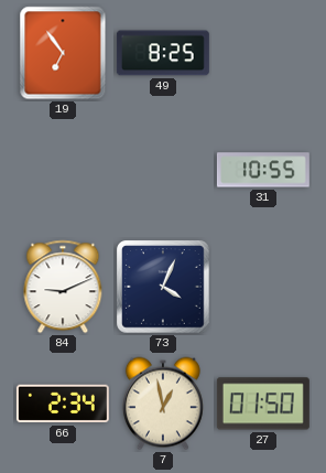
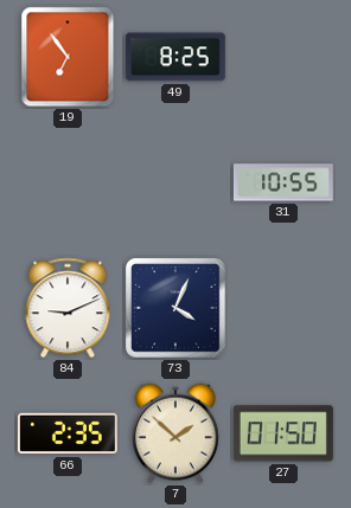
66: 2:34 -> 2:35 (68, 433)
7: 12:58 -> 1:52 (175, 433)
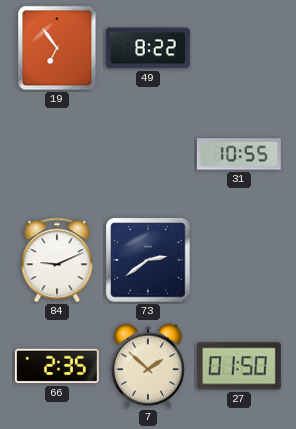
49: 8:25 -> 8:22 (148, 48)
73: 4:04 -> 2:39 (148, 260)
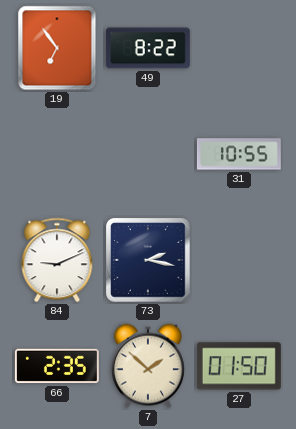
73: 2:39 -> 2:17 (148, 260)
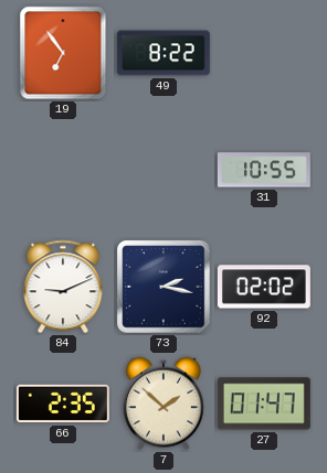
92: none -> 02:02 (264, 287)
27: 01:50 -> 01:47 (264, 404)
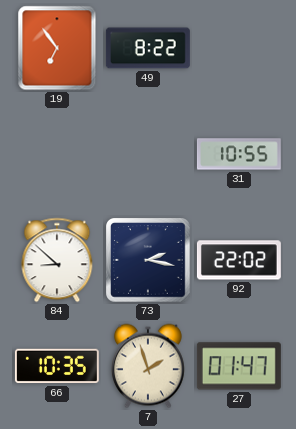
84: 9:11 -> 8:52 (57, 260)
92: 02:02 -> 22:02 (239, 260)
66: 2:35 -> 10:35 (57, 366)
7: 1:52 -> 1:57 (148, 366)
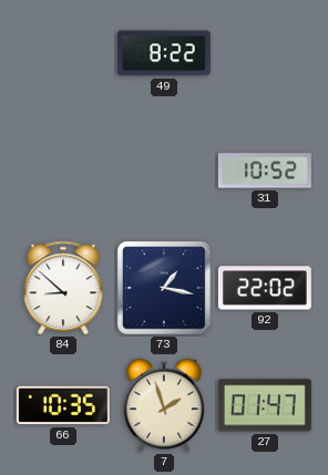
19: 6:54 -> none (57, 48)
31: 10:55 -> 10:52 (265, 171)
73: 2:17 -> 1:17 (164, 288)
